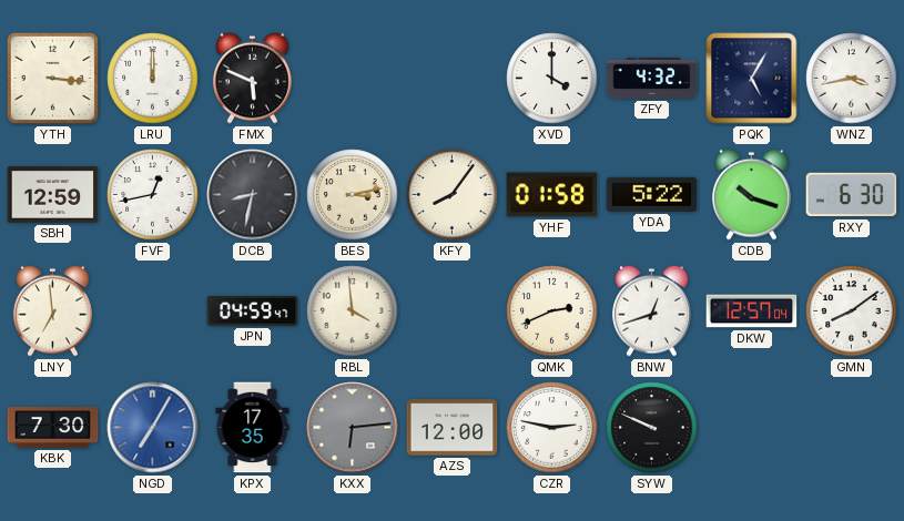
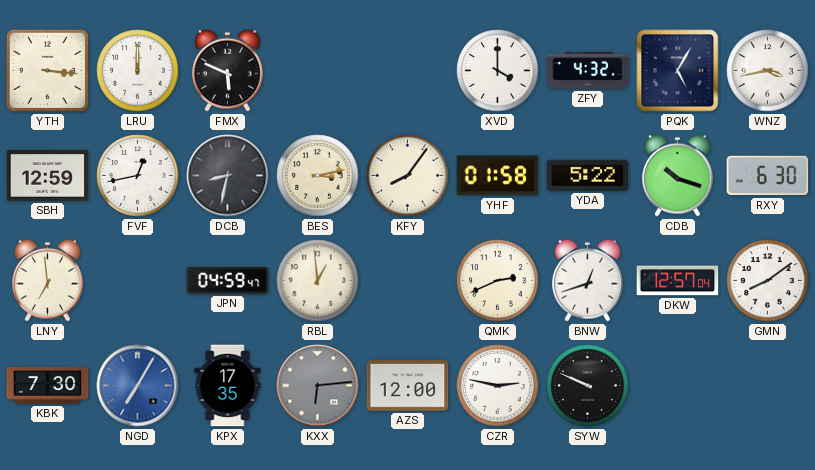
RBL: 3:59 -> 12:59 (318, 281)
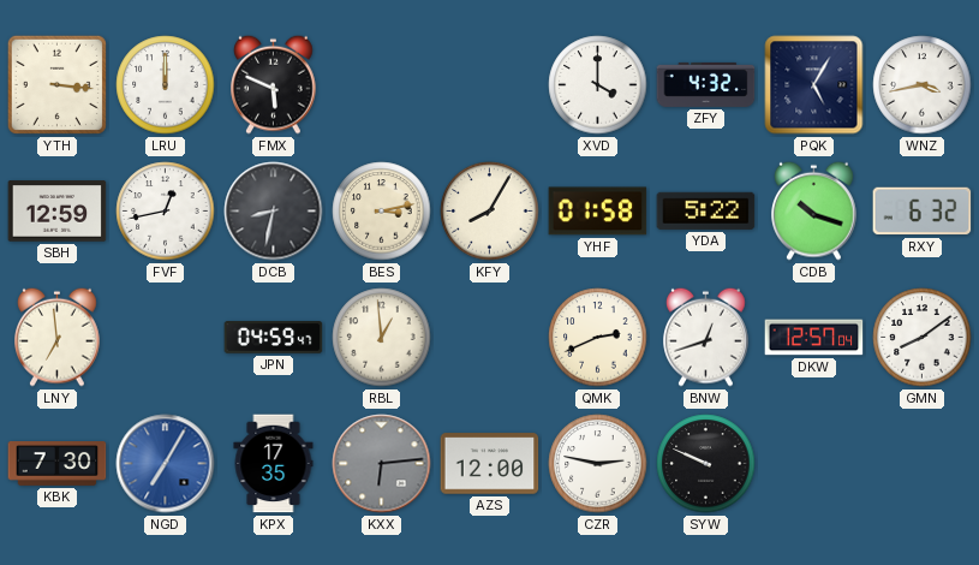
KFY: 8:06 -> 8:05 (490, 212)
RXY: 6:30 -> 6:32 (923, 212)
